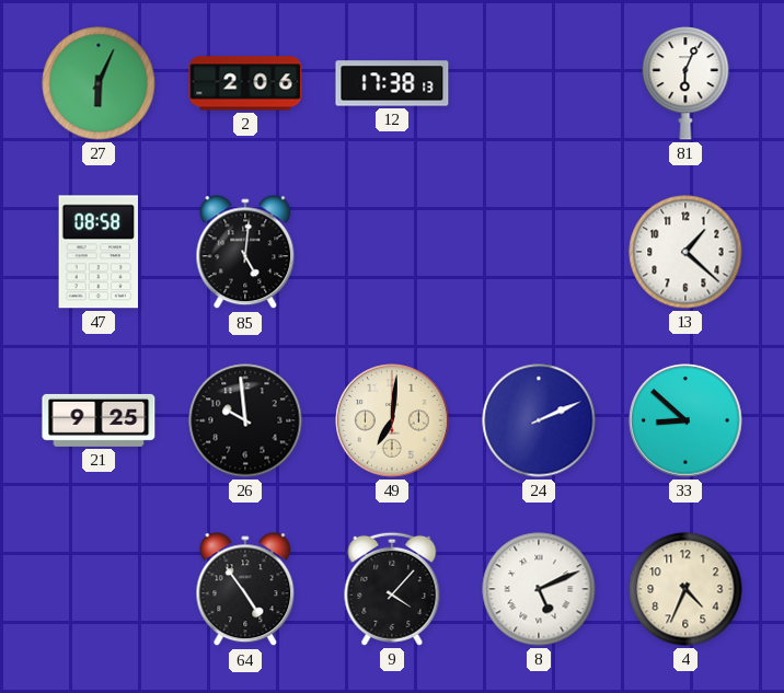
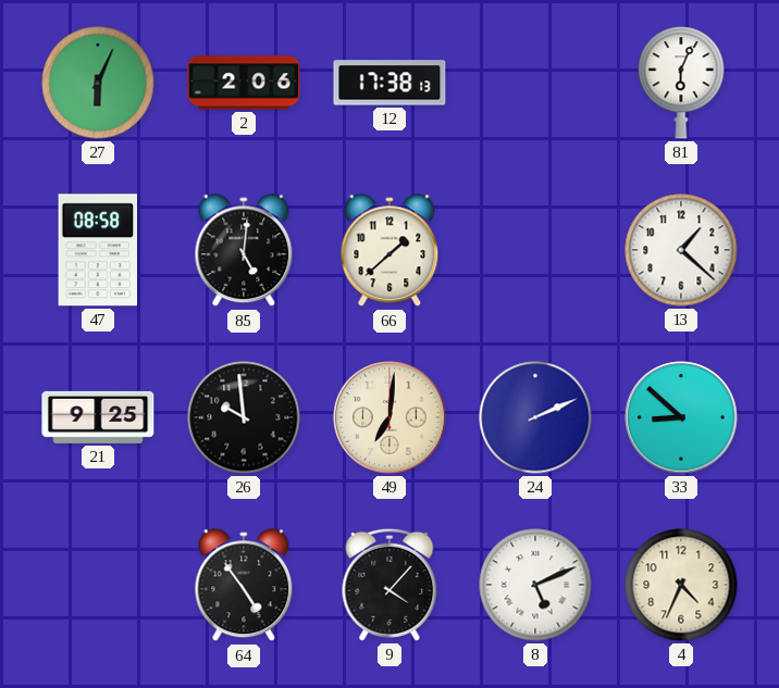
66: none -> 1:38 (389, 251)
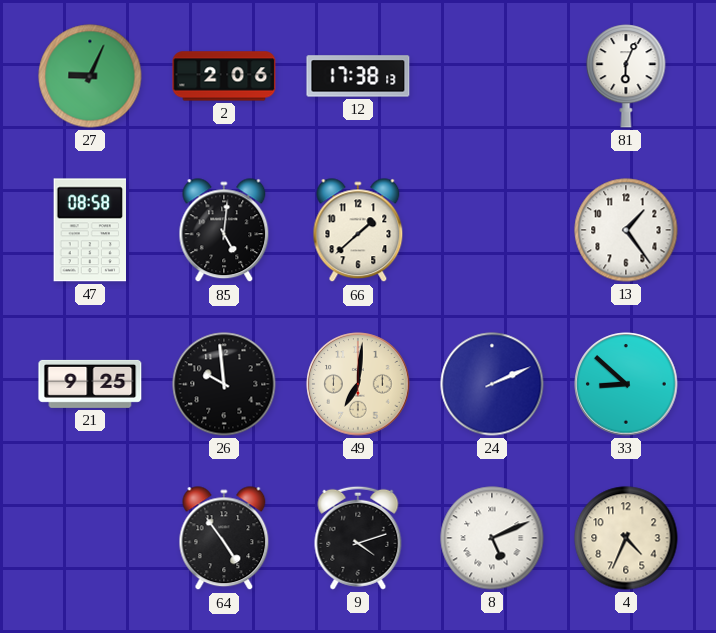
27: 6:04 -> 9:04 (90, 76)
13: 1:22 -> 1:24 (626, 230)
9: 4:07 -> 4:12 (358, 538)
